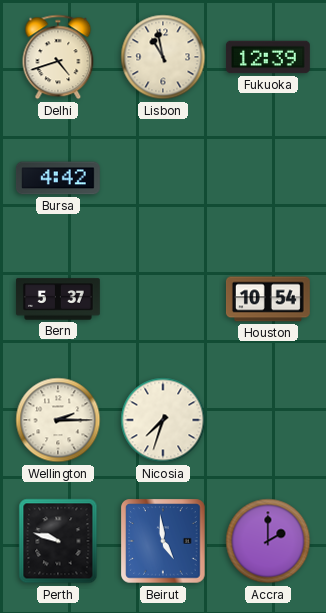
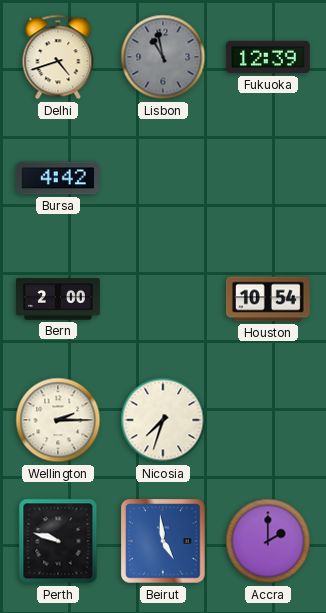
Lisbon dial: cream -> grey (163, 57)
Bern: 5:37 -> 2:00 (58, 299)
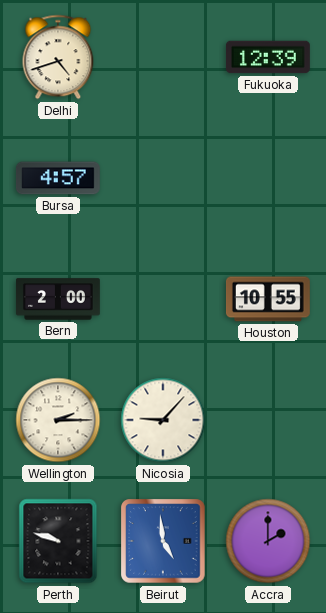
Lisbon: 10:58 -> none (163, 57)
Bursa: 4:42 -> 4:57 (58, 178)
Houston: 10:54 -> 10:55 (268, 299)
Nicosia: 7:33 -> 9:07 (163, 420)
